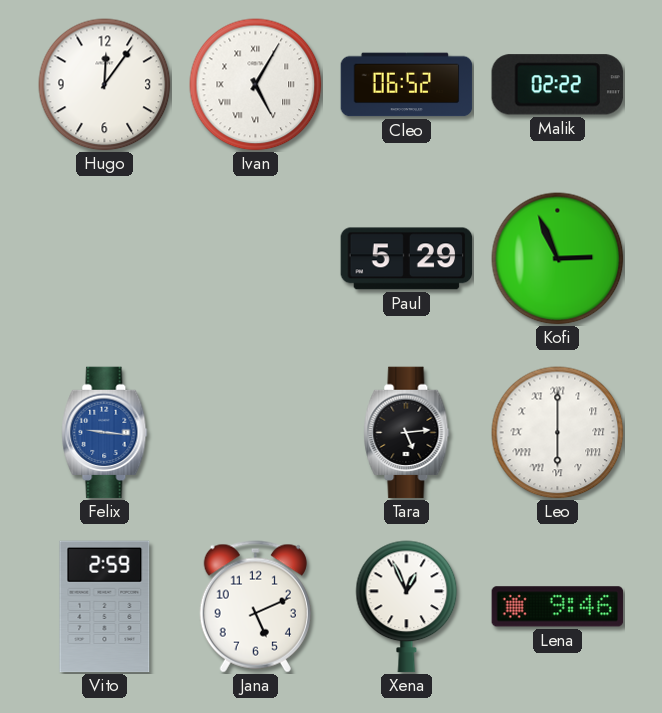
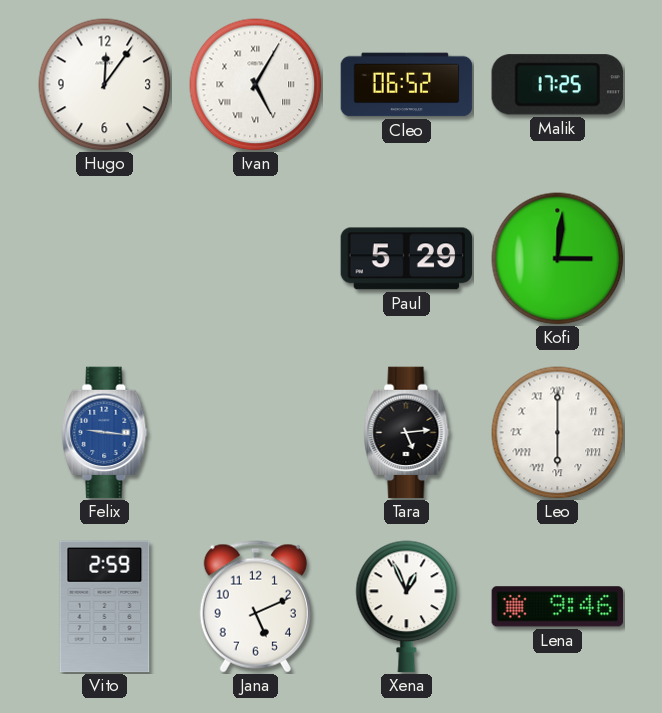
Malik: 02:22 -> 17:25 (557, 85)
Kofi: 2:56 -> 3:01 (558, 259)
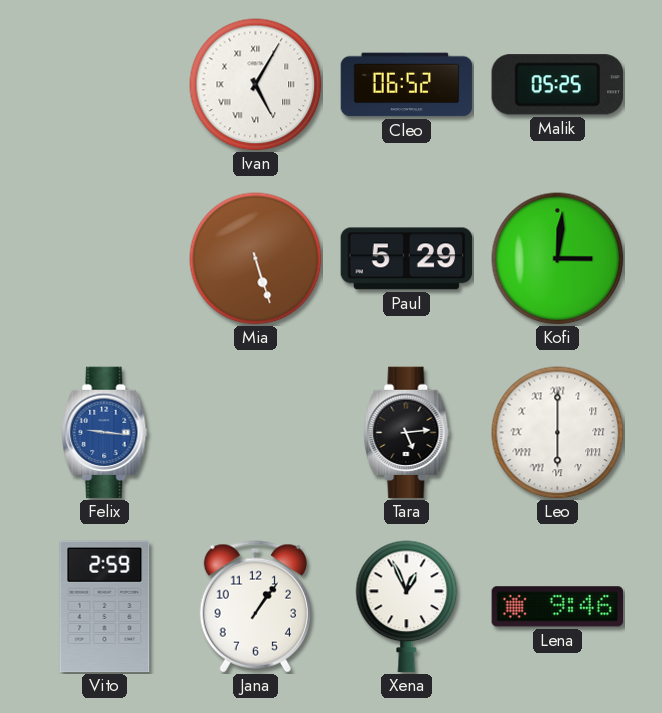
Hugo: 12:06 -> none (105, 85)
Malik: 17:25 -> 05:25 (557, 85)
Mia: none -> 5:27 (256, 259)
Jana: 5:11 -> 1:06 (255, 607)
